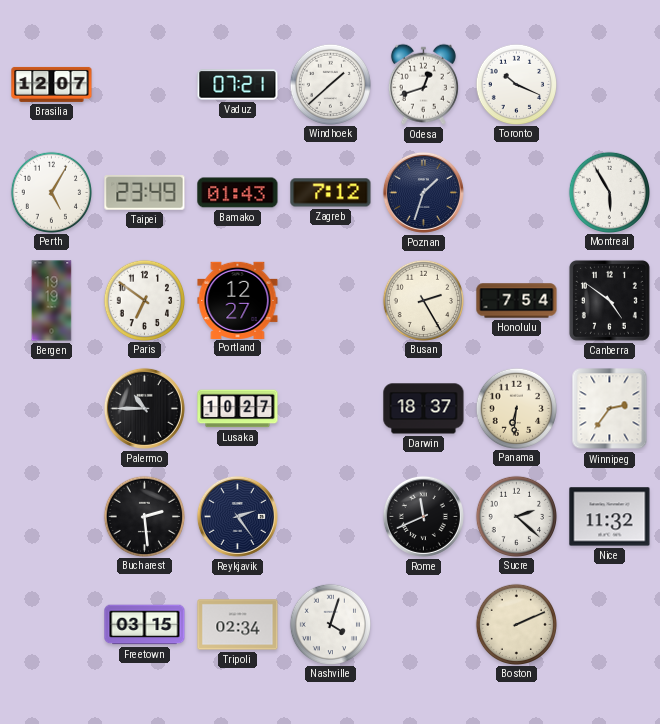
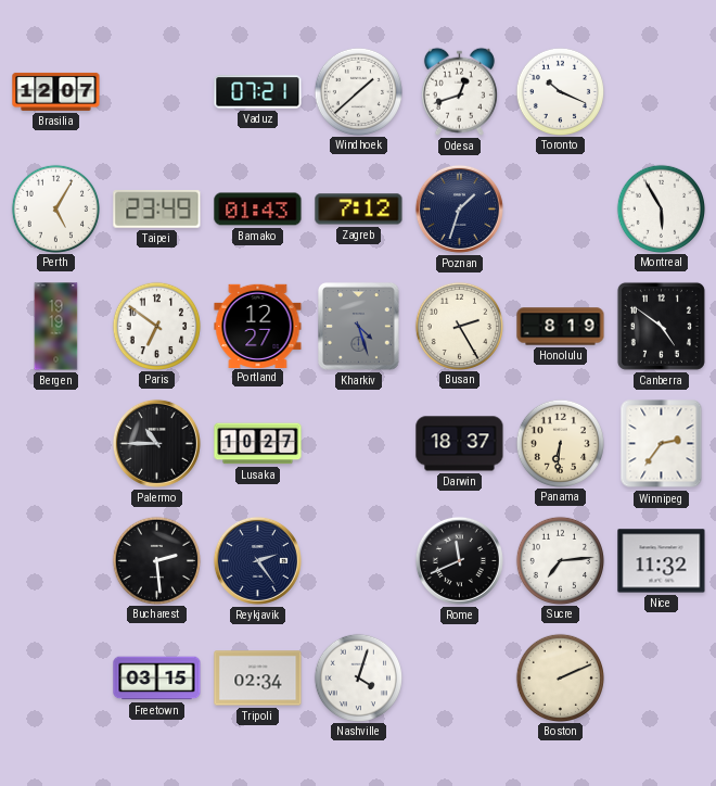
Kharkiv: none -> 4:27 (359, 327)
Honolulu: 7:54 -> 8:19 (561, 327)
Sucre: 2:22 -> 7:14 (560, 560)
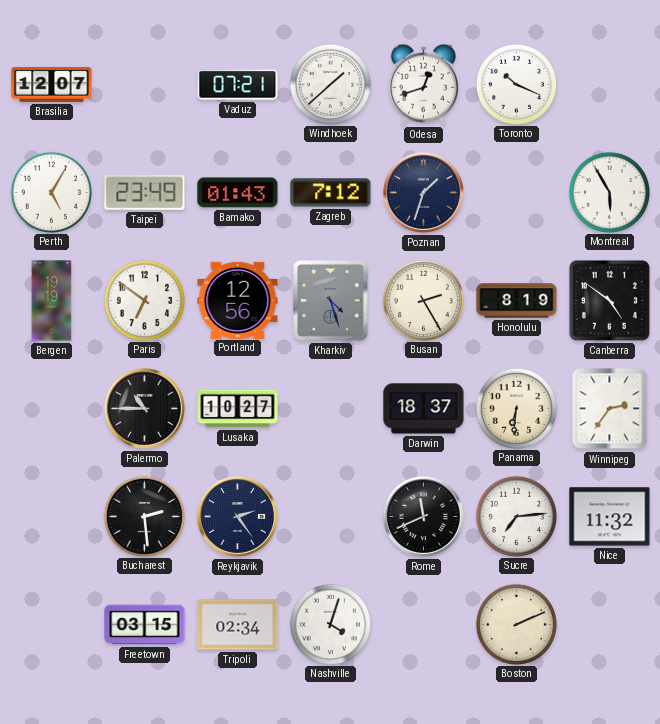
Portland: 12:27 -> 12:56 (238, 300)
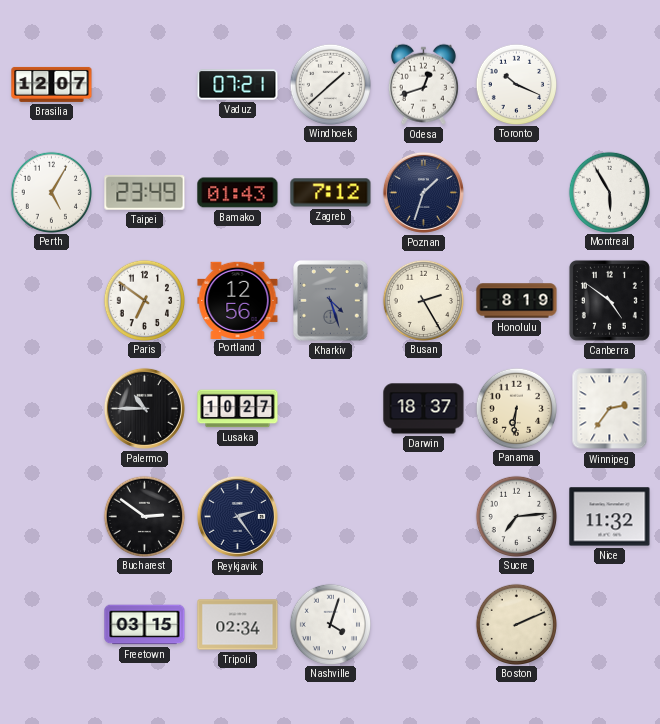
Bergen: 19:19 -> none (52, 301)
Bucharest: 2:29 -> 2:51 (144, 516)
Rome: 11:41 -> none (423, 516)
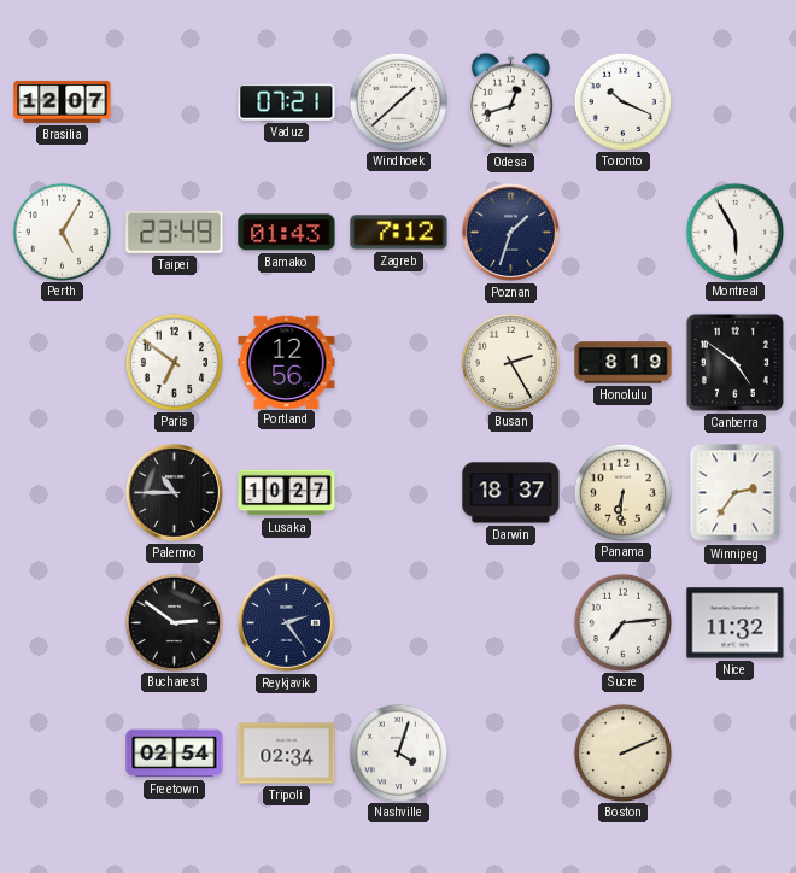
Kharkiv: 4:27 -> none (331, 301)
Freetown: 03:15 -> 02:54 (175, 754)
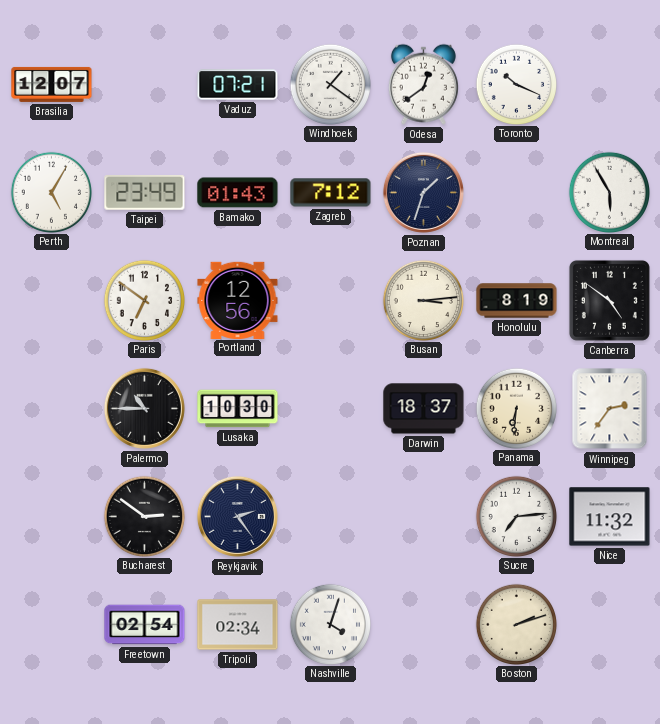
Windhoek: 1:38 -> 1:21 (330, 84)
Odesa: 12:42 -> 12:39 (423, 84)
Busan: 2:25 -> 3:14 (423, 300)
Lusaka: 10:27 -> 10:30 (238, 409)
Boston: 2:11 -> 2:12 (516, 624)
